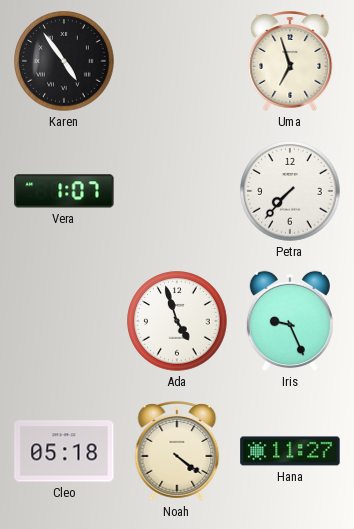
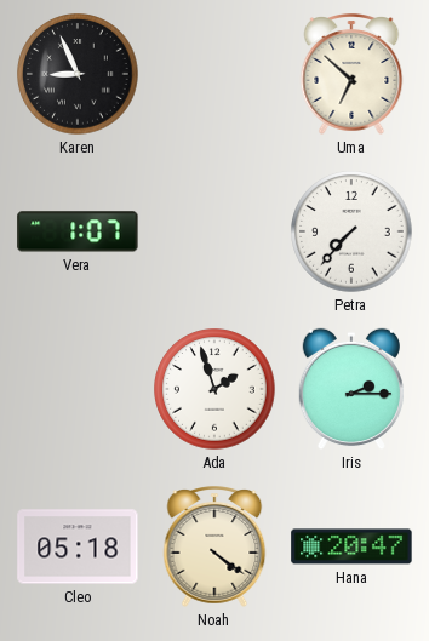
Karen: 4:54 -> 8:56 (78, 74)
Uma: 6:57 -> 6:52 (351, 75)
Ada: 4:57 -> 1:57 (215, 389)
Iris: 9:26 -> 2:15 (351, 389)
Hana: 11:27 -> 20:47 (351, 546)
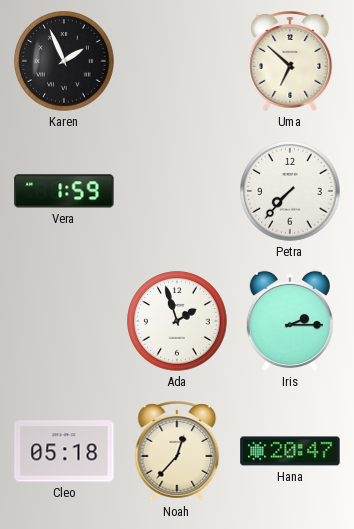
Karen: 8:56 -> 1:56 (64, 61)
Vera: 1:07 -> 1:59 (64, 191)
Noah: 4:21 -> 12:37 (177, 452)
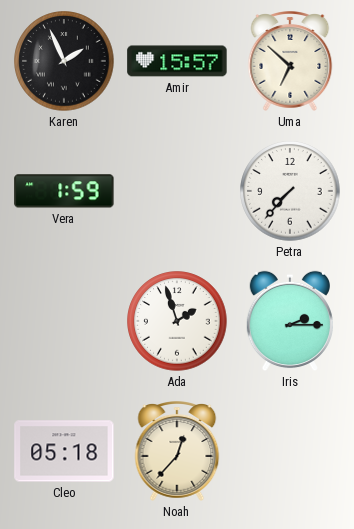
Amir: none -> 15:57 (177, 61)
Hana: 20:47 -> none (290, 451)
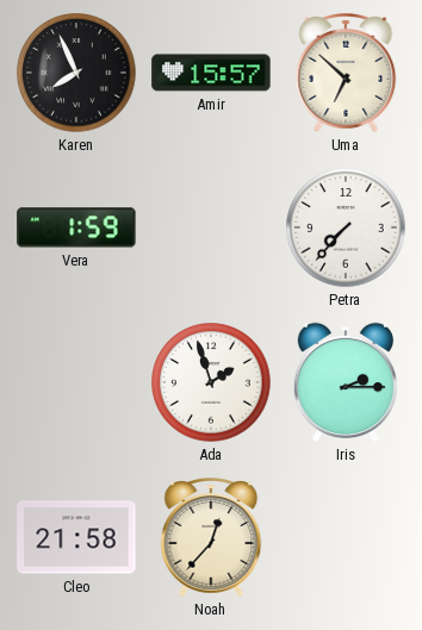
Karen: 1:56 -> 7:56 (76, 73)
Cleo: 05:18 -> 21:58 (76, 537)
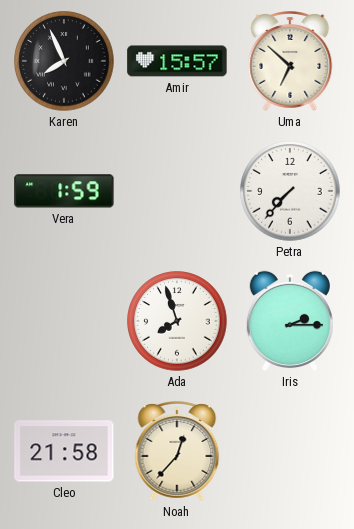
Ada: 1:57 -> 7:57 (177, 321)
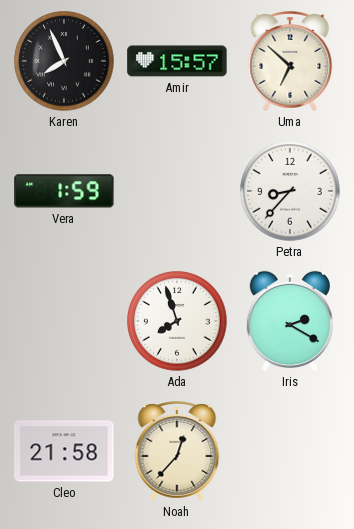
Petra: 7:37 -> 8:37 (290, 191)
Iris: 2:15 -> 2:20 (290, 321)
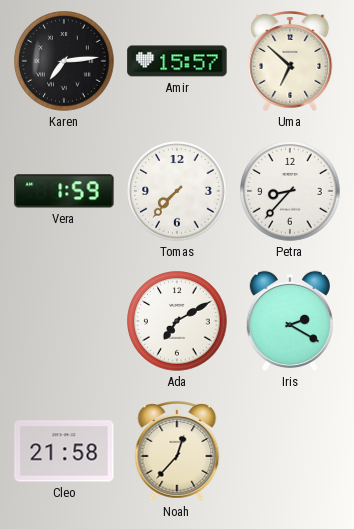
Karen: 7:56 -> 7:14 (64, 61)
Tomas: none -> 7:37 (177, 191)
Ada: 7:57 -> 7:10 (177, 321)
